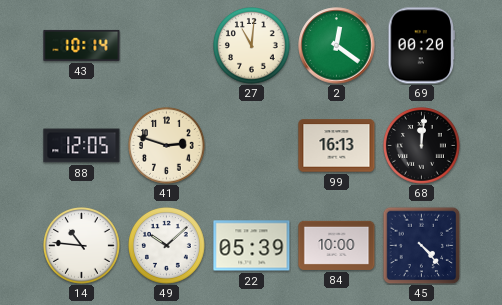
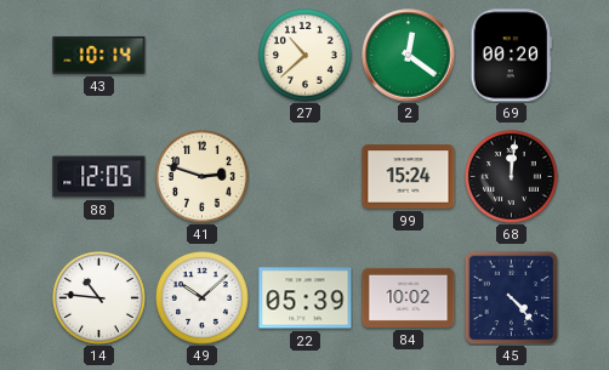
27: 11:01 -> 10:38 (306, 56)
99: 16:13 -> 15:24 (409, 177)
84: 10:00 -> 10:02 (409, 297)
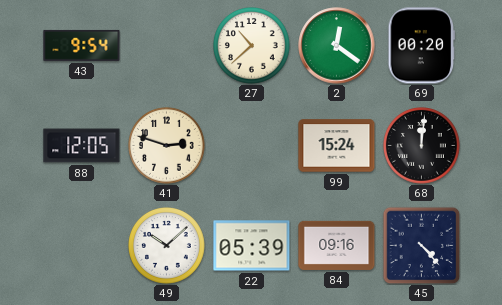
43: 10:14 -> 9:54 (82, 45)
14: 10:46 -> none (99, 298)
84: 10:02 -> 09:16 (337, 245)
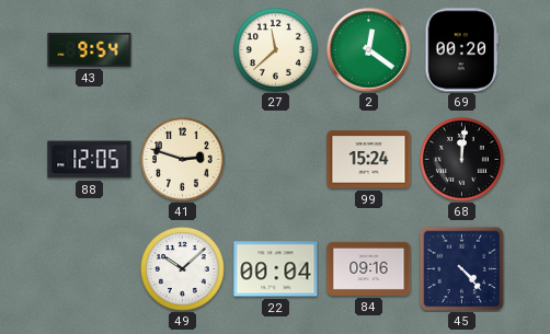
27: 10:38 -> 11:38 (276, 50)
22: 05:39 -> 00:04 (276, 269)
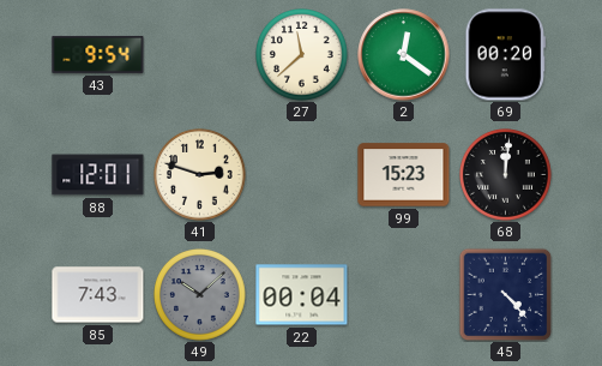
88: 12:05 -> 12:01 (98, 175)
99: 15:24 -> 15:23 (404, 175)
85: none -> 7:43 (98, 295)
49 dial: white -> grey (200, 295)
84: 09:16 -> none (369, 268)
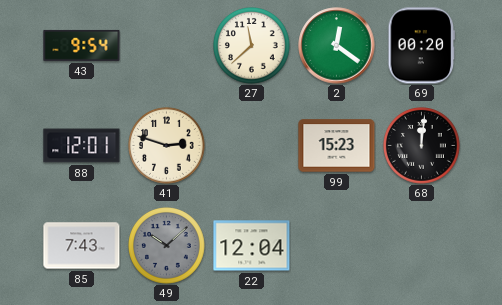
22: 00:04 -> 12:04 (252, 246)
45: 4:23 -> none (505, 294)
